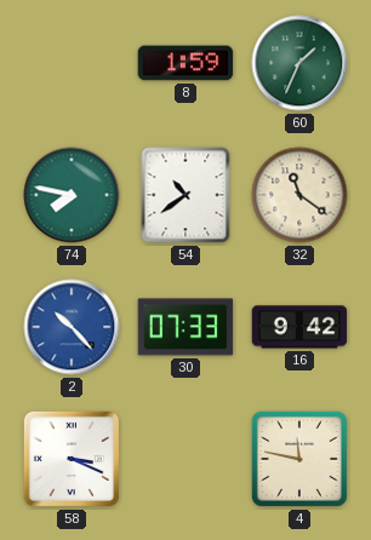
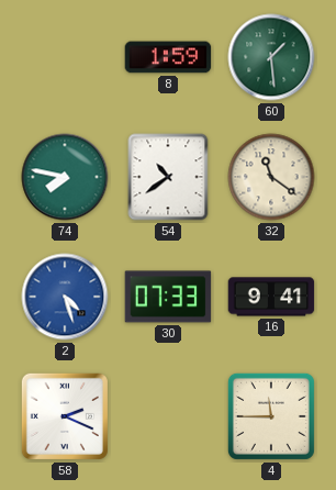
60: 1:34 -> 1:29 (271, 57)
2: 10:23 -> 4:27 (65, 297)
16: 9:42 -> 9:41 (271, 297)
58: 3:19 -> 2:19 (65, 416)
4: 11:47 -> 11:45 (271, 416)
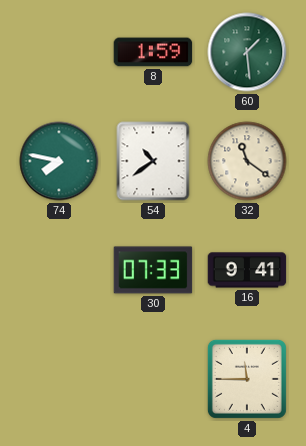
2: 4:27 -> none (65, 297)
58: 2:19 -> none (65, 416)
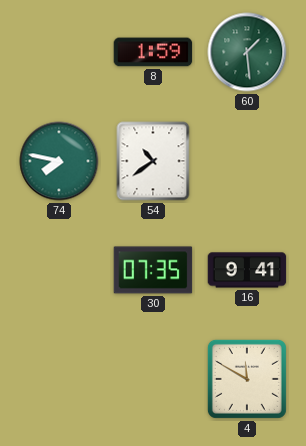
32: 11:21 -> none (247, 161)
30: 07:33 -> 07:35 (153, 270)
4: 11:45 -> 11:50 (247, 379)
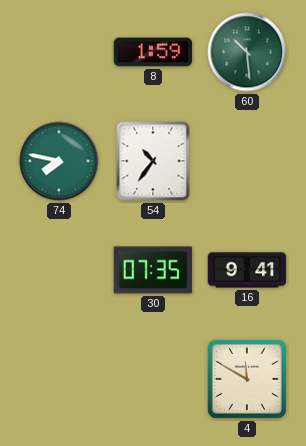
60: 1:29 -> 10:29 (247, 52)
54: 10:39 -> 10:36 (153, 161)
